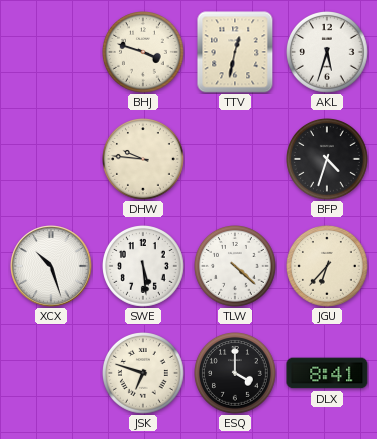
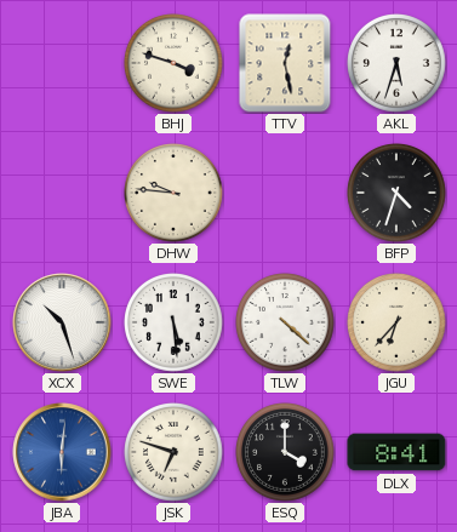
TTV: 12:32 -> 12:28 (285, 63)
JBA: none -> 6:01 (62, 452)
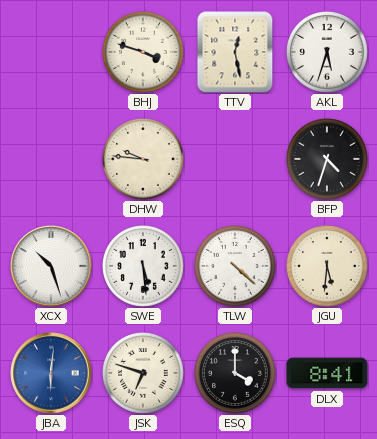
JGU: 6:37 -> 5:31 (328, 267)
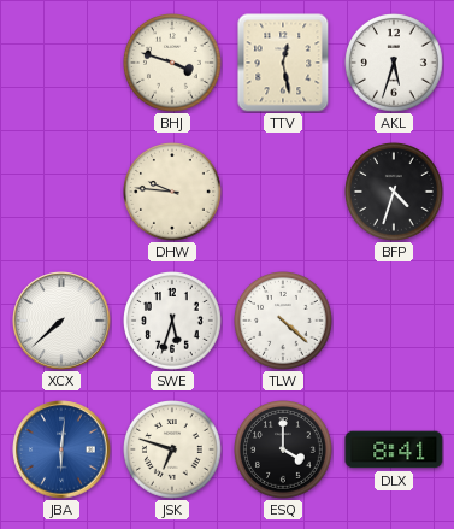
XCX: 10:27 -> 7:38 (61, 321)
SWE: 5:29 -> 5:33 (173, 322)
JGU: 5:31 -> none (328, 267)
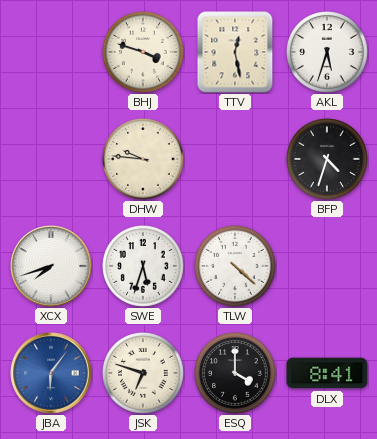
XCX: 7:38 -> 7:42 (51, 266)
JBA: 6:01 -> 6:06 (51, 373)
